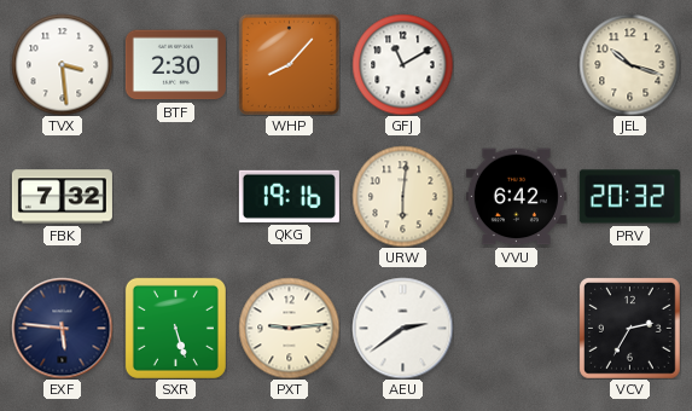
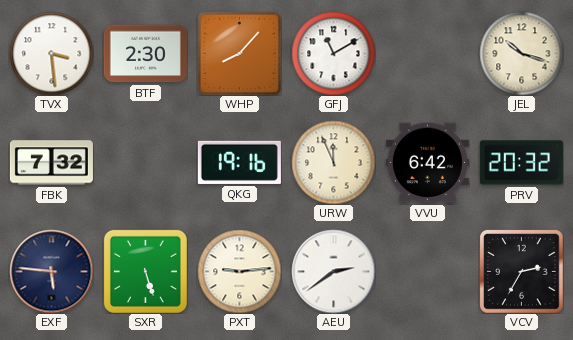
URW: 6:01 -> 11:56 (333, 162)
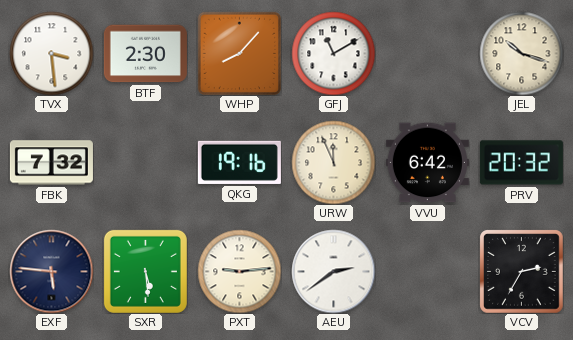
SXR: 5:27 -> 5:29 (145, 271)
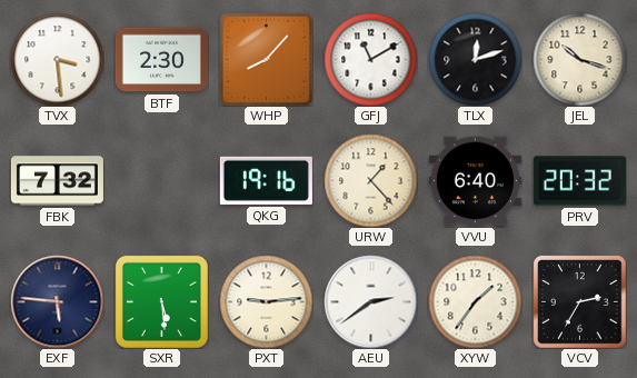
TLX: none -> 12:12 (475, 59)
URW: 11:56 -> 1:23 (370, 180)
VVU: 6:42 -> 6:40 (475, 181)
XYW: none -> 1:36 (475, 301)
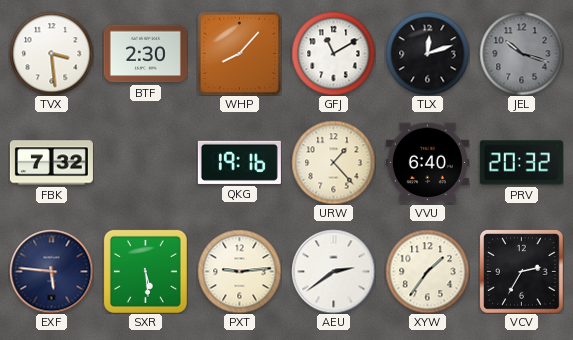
JEL dial: cream -> grey (521, 53)
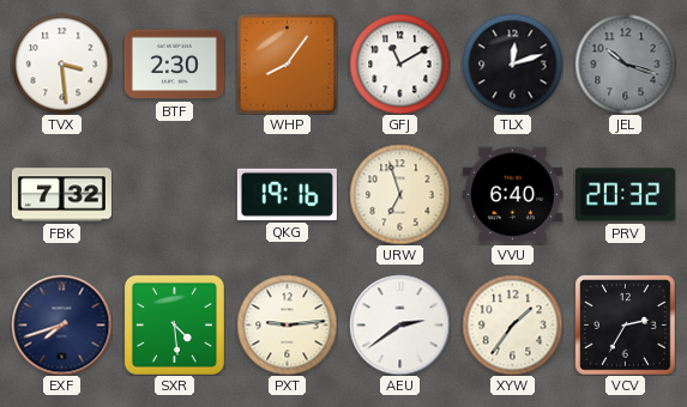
WHP: 8:07 -> 8:06 (287, 63)
URW: 1:23 -> 6:57 (399, 194)
EXF: 5:46 -> 7:42 (61, 324)
SXR: 5:29 -> 4:29 (174, 324)
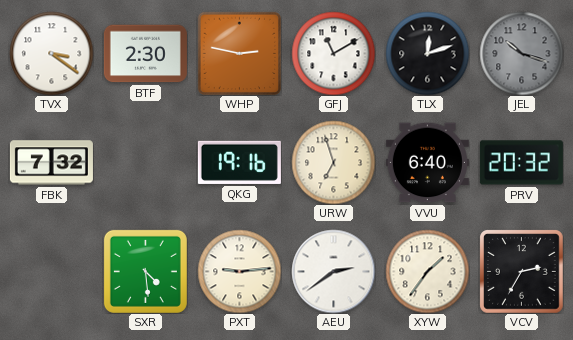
TVX: 3:29 -> 3:21 (51, 53)
WHP: 8:06 -> 2:47 (239, 53)
EXF: 7:42 -> none (61, 324)
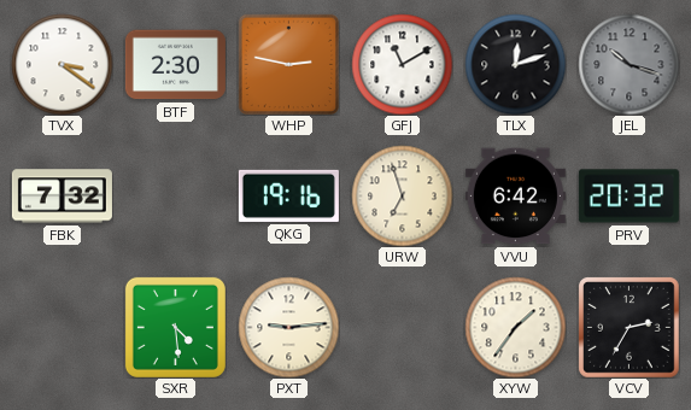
VVU: 6:40 -> 6:42 (515, 197)
AEU: 2:39 -> none (333, 271)
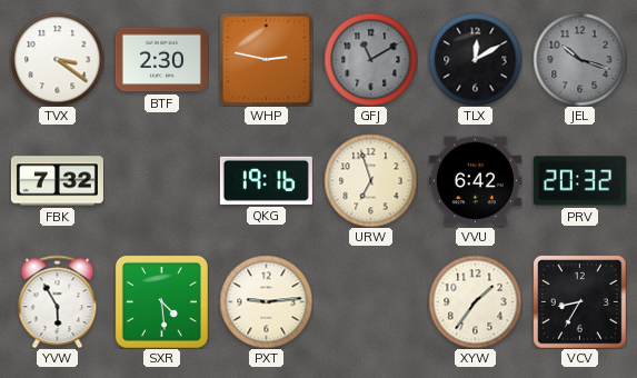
GFJ dial: white -> grey (370, 59)
TLX: 12:12 -> 12:10 (475, 59)
YVW: none -> 5:55 (58, 301)
VCV: 2:35 -> 8:35 (580, 302)
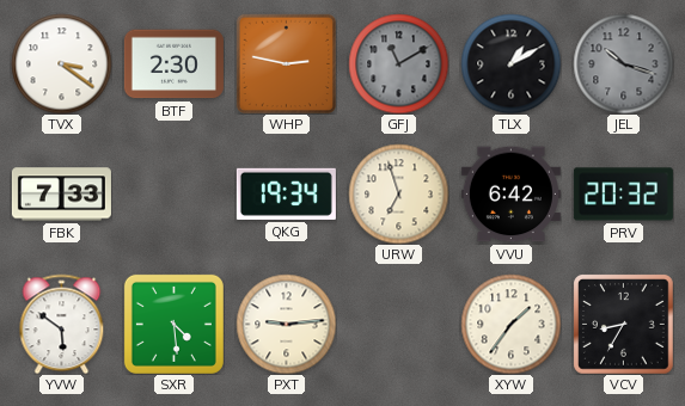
TLX: 12:10 -> 1:10 (510, 63)
FBK: 7:32 -> 7:33 (61, 195)
QKG: 19:16 -> 19:34 (286, 193)
YVW: 5:55 -> 5:51 (62, 324)
